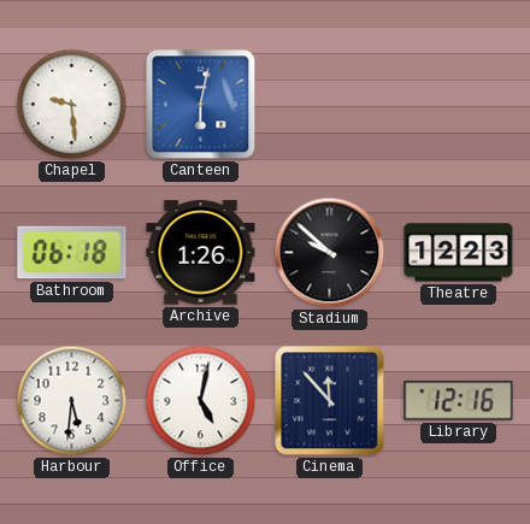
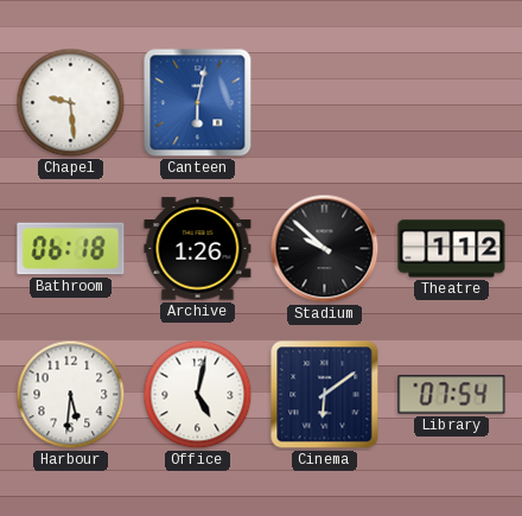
Theatre: 12:23 -> 1:12 (452, 249)
Cinema: 11:53 -> 6:09 (325, 395)
Library: 12:16 -> 07:54 (452, 395)
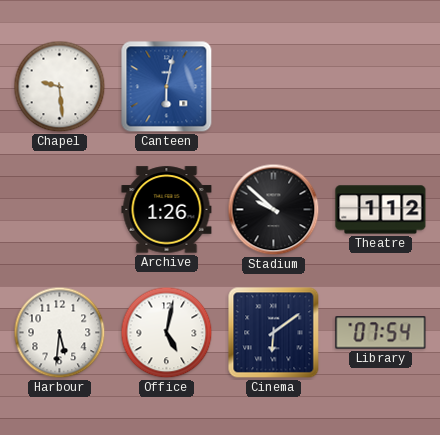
Bathroom: 06:18 -> none (71, 249)
